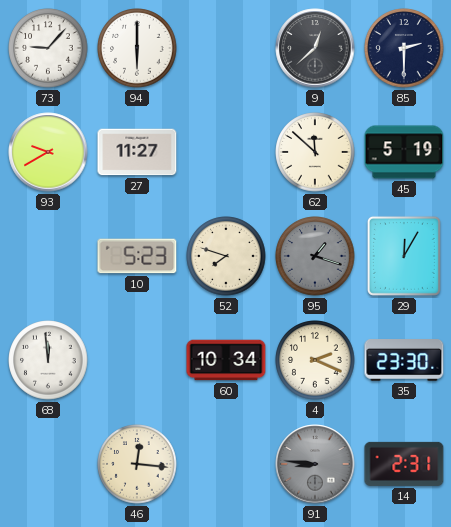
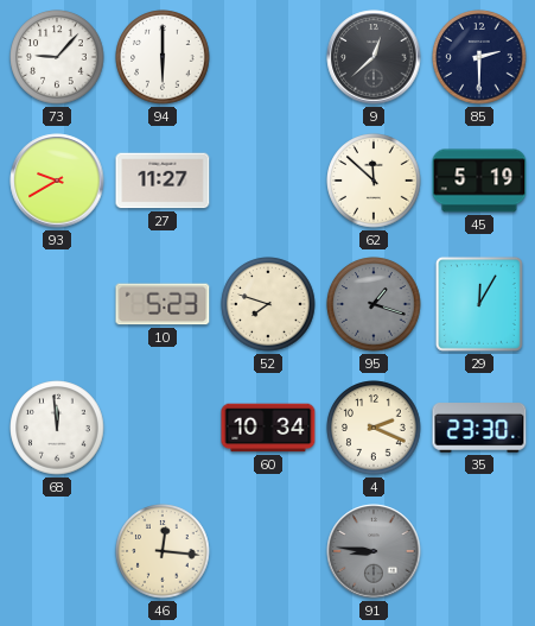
14: 2:31 -> none (404, 464)
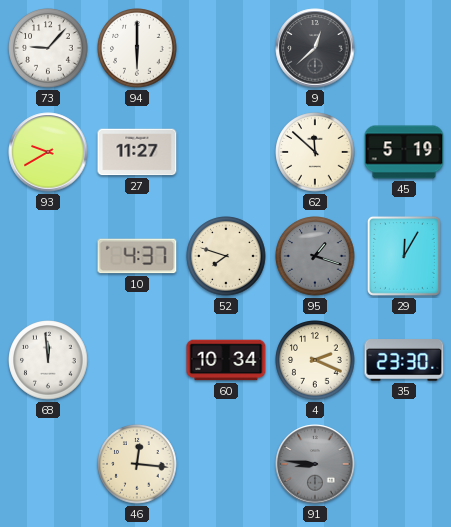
85: 2:30 -> none (479, 57)
10: 5:23 -> 4:37 (137, 256)
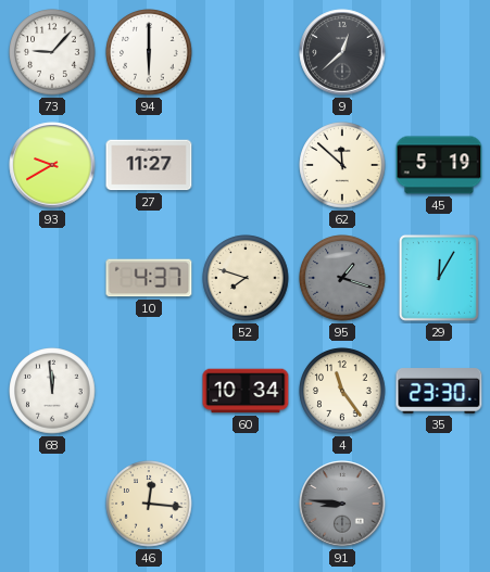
4: 2:19 -> 11:24 (342, 391)
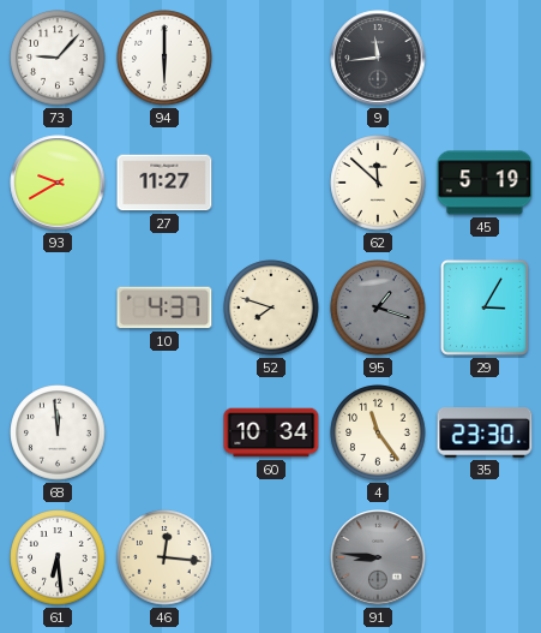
9: 12:38 -> 11:44 (378, 58)
29: 12:05 -> 3:05 (485, 307)
61: none -> 6:29 (58, 557)
